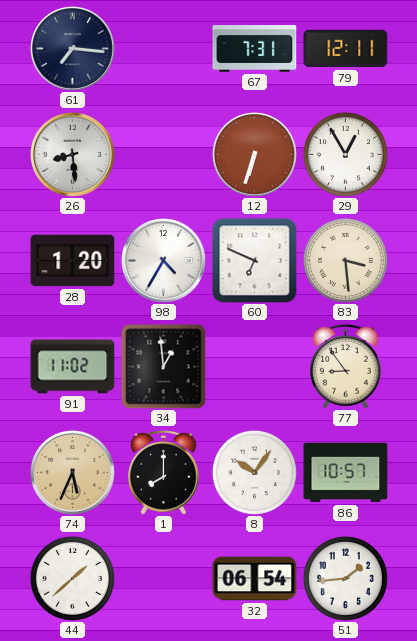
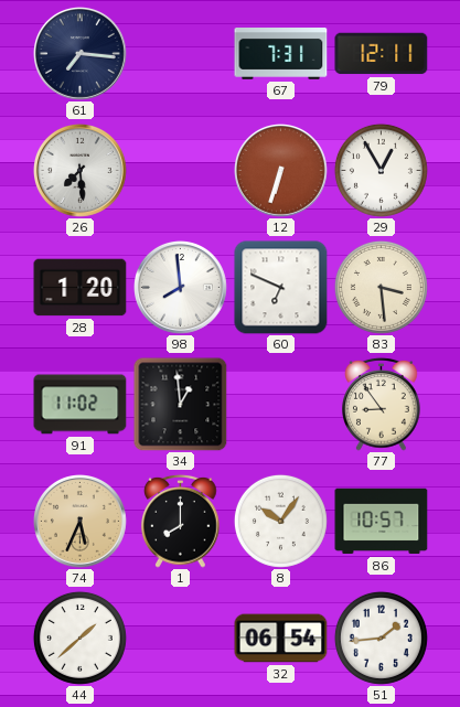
26: 8:29 -> 7:29 (81, 171)
98: 4:35 -> 7:59 (181, 288)
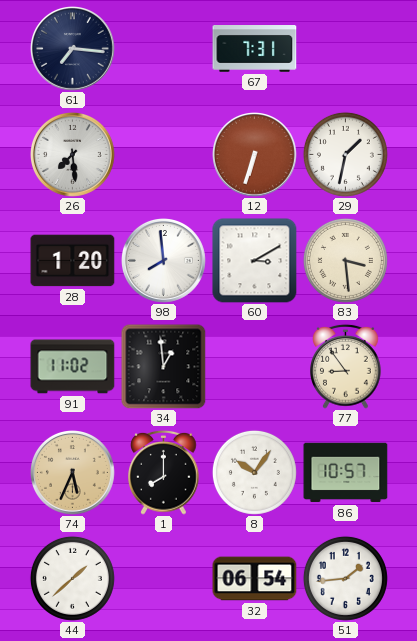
79: 12:11 -> none (382, 54)
29: 12:55 -> 1:32 (345, 154)
60: 6:49 -> 3:10 (255, 261)
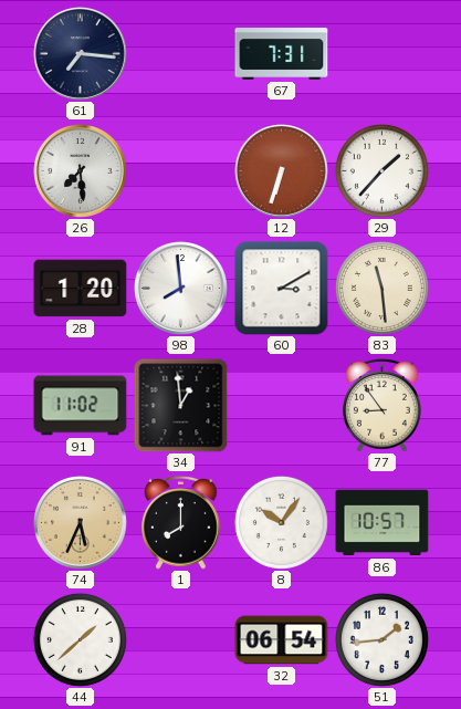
29: 1:32 -> 1:37 (381, 170)
83: 3:29 -> 11:29 (381, 288)
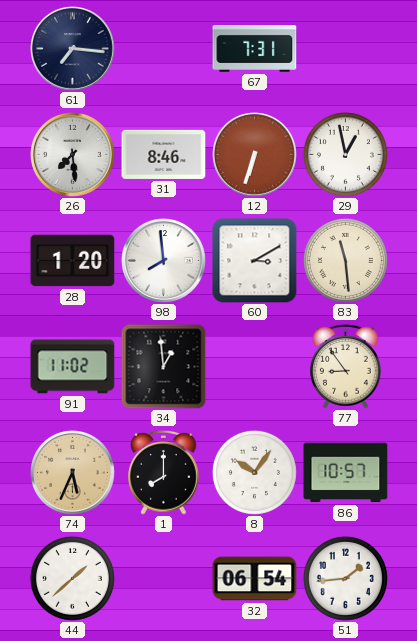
31: none -> 8:46 (164, 154)
29: 1:37 -> 12:58 (345, 154)
